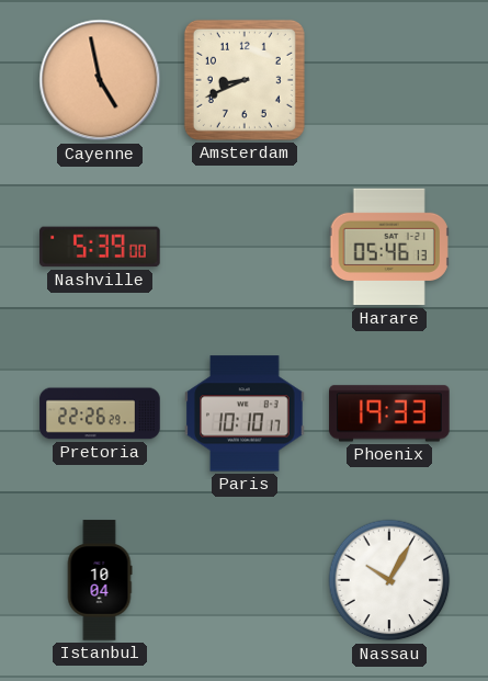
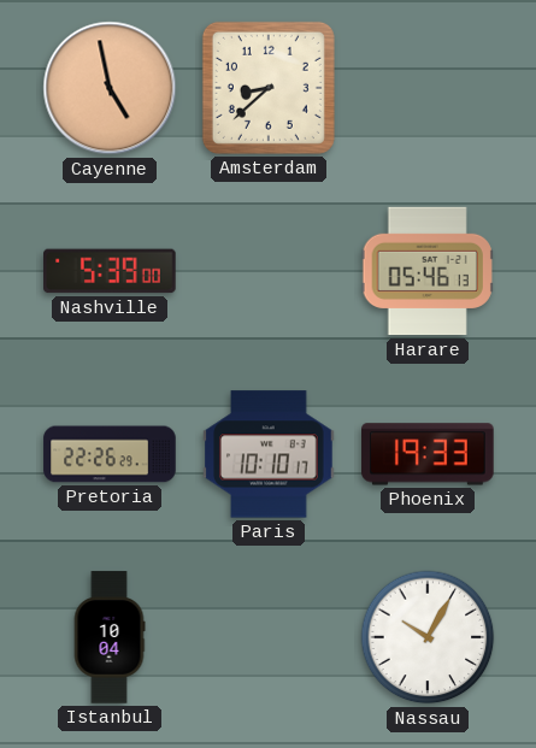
Amsterdam: 8:41 -> 8:38 (269, 88)
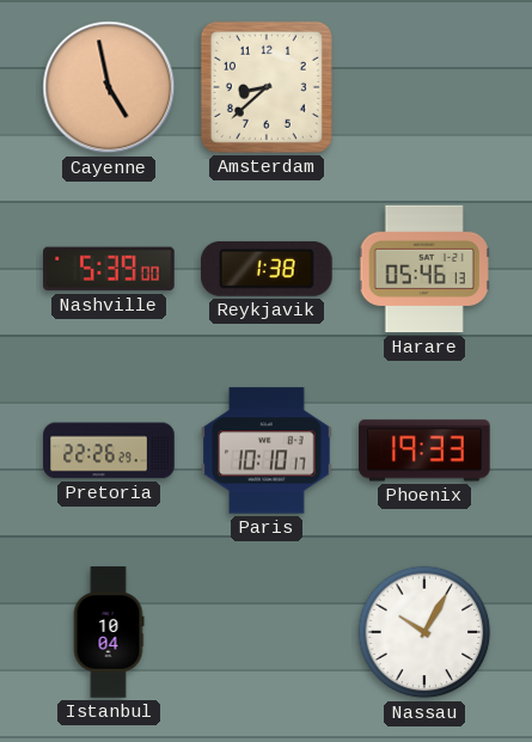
Reykjavik: none -> 1:38 (268, 269)
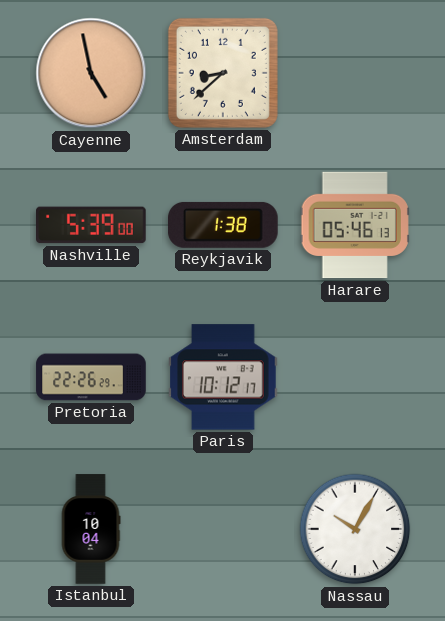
Paris: 10:10 -> 10:12 (223, 377)
Phoenix: 19:33 -> none (424, 450)
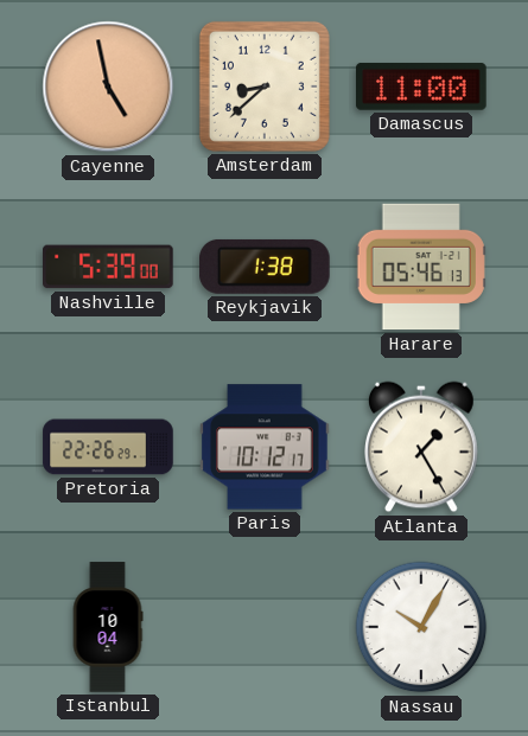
Damascus: none -> 11:00 (421, 87)
Atlanta: none -> 1:25 (422, 447)
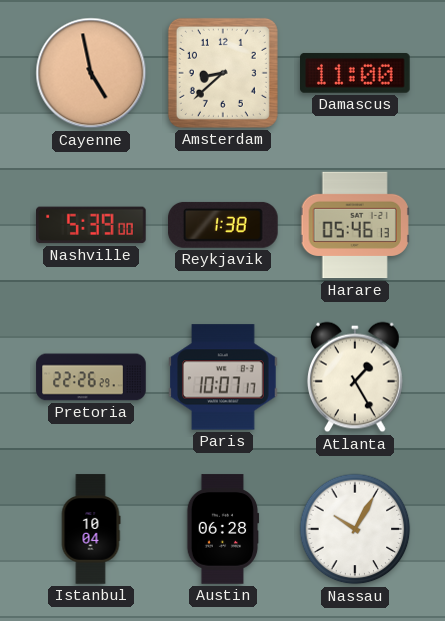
Paris: 10:12 -> 10:07 (223, 377)
Austin: none -> 06:28 (223, 529)
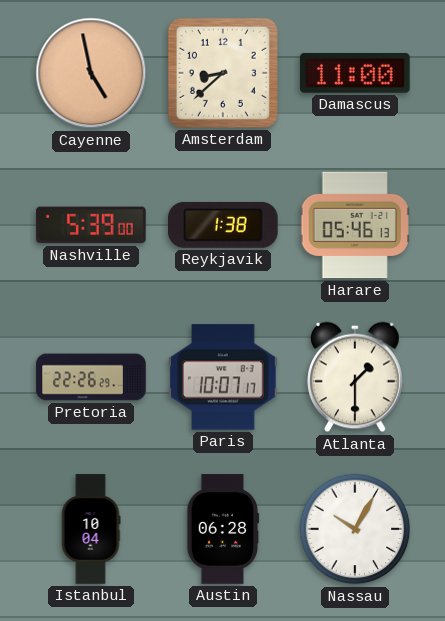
Atlanta: 1:25 -> 1:30 (356, 377)
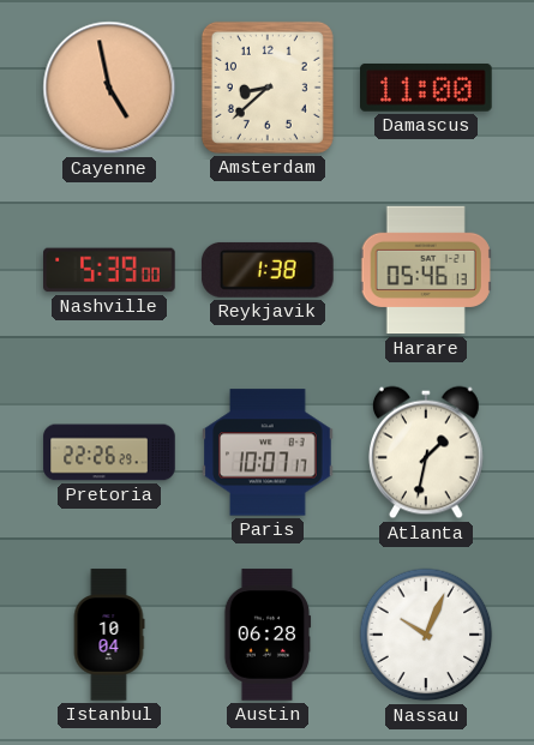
Atlanta: 1:30 -> 1:32 (427, 452)
Nassau: 10:05 -> 10:04 (426, 635)
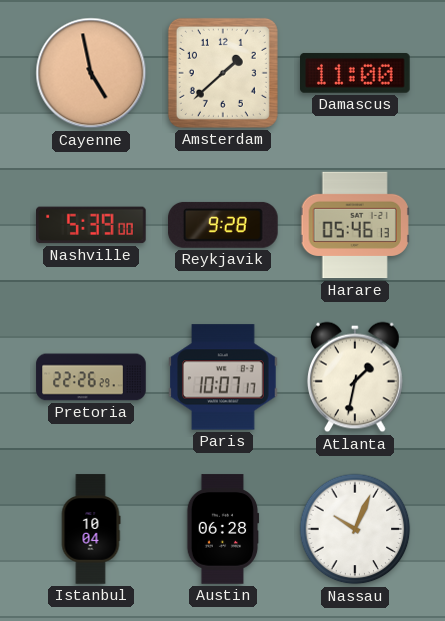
Amsterdam: 8:38 -> 1:38 (223, 73)
Reykjavik: 1:38 -> 9:28 (224, 225)
